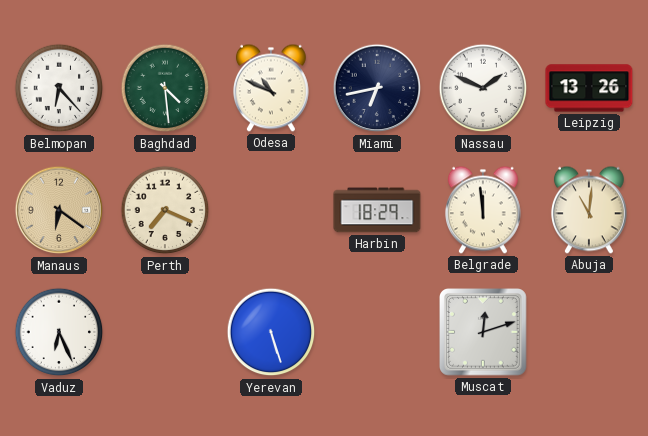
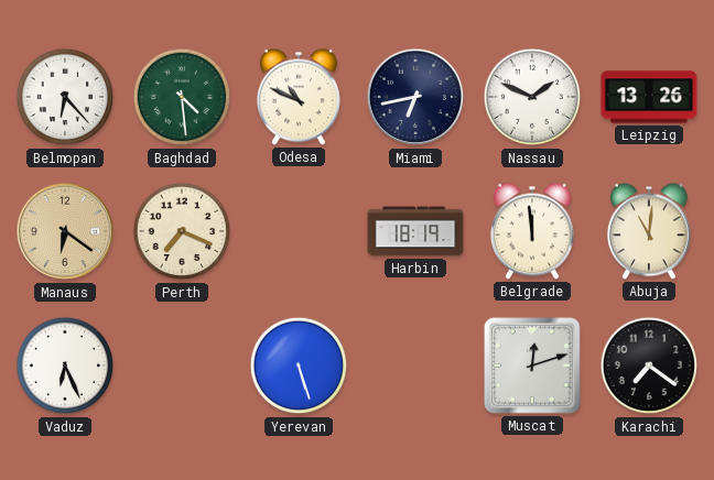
Harbin: 18:29 -> 18:19 (415, 231)
Karachi: none -> 7:21 (649, 366)
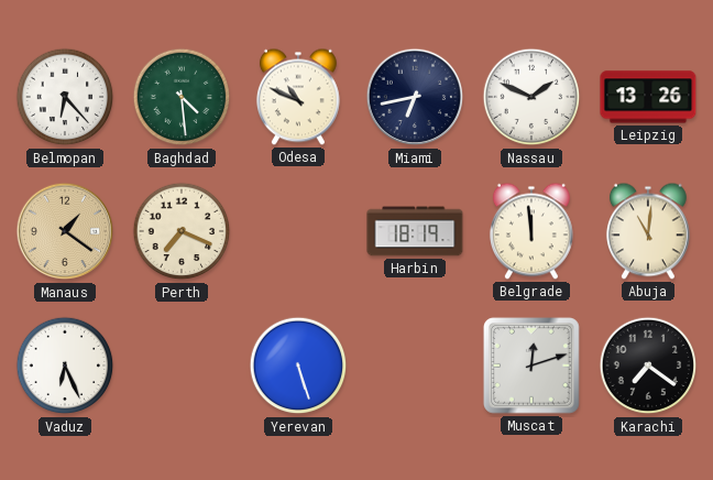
Manaus: 6:21 -> 1:21 (65, 231)
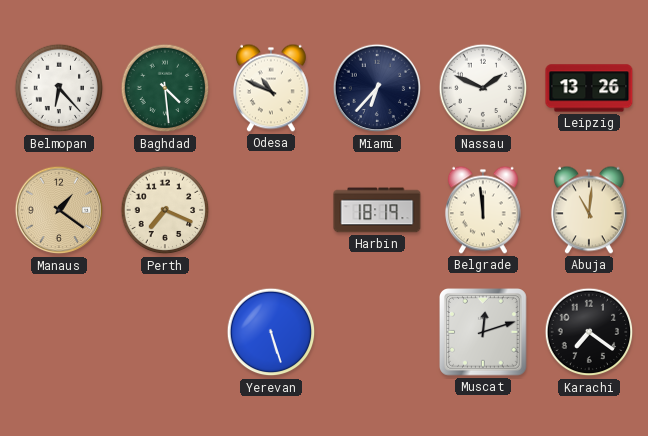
Miami: 6:43 -> 6:37 (377, 88)
Vaduz: 6:26 -> none (65, 366)
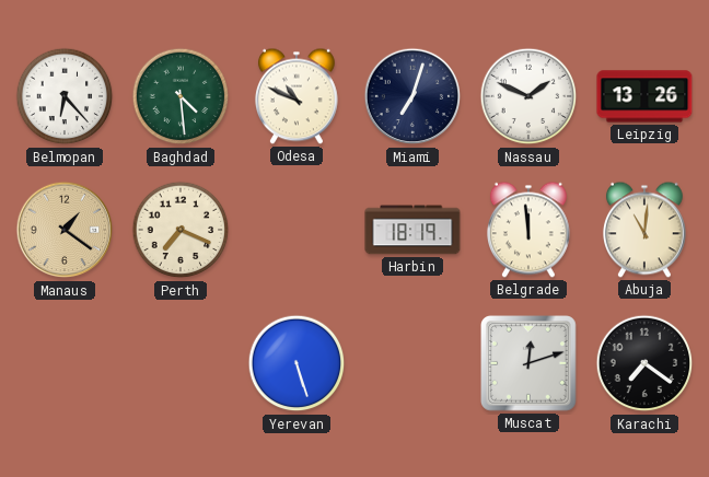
Miami: 6:37 -> 7:03 (412, 96)
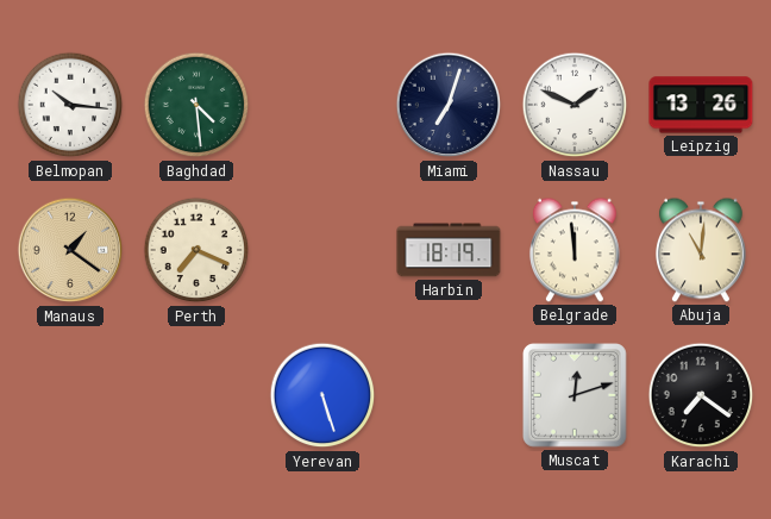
Belmopan: 6:23 -> 10:16 (70, 105)
Odesa: 10:49 -> none (297, 96)
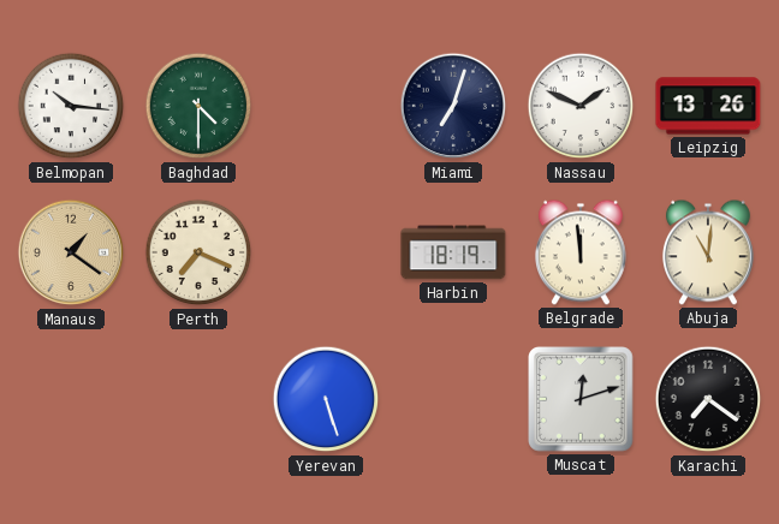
Baghdad: 4:29 -> 4:30 (198, 106)
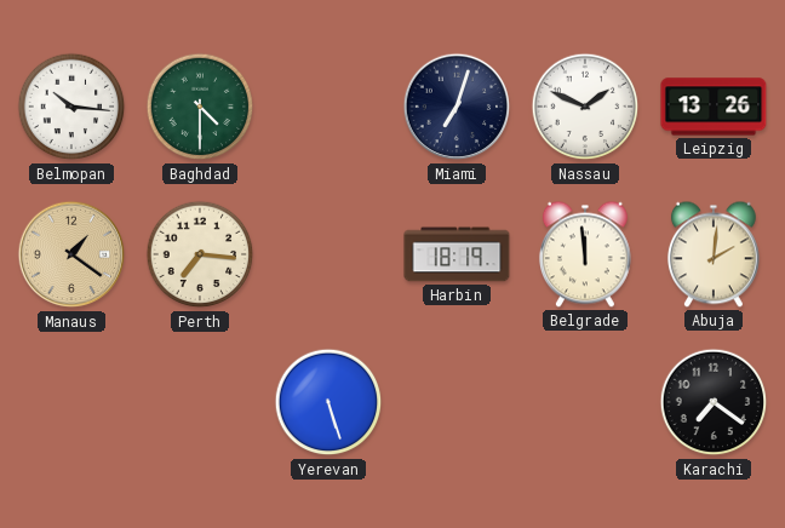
Perth: 7:19 -> 7:16 (200, 254)
Abuja: 11:01 -> 2:01 (714, 254)
Muscat: 12:12 -> none (582, 400)
